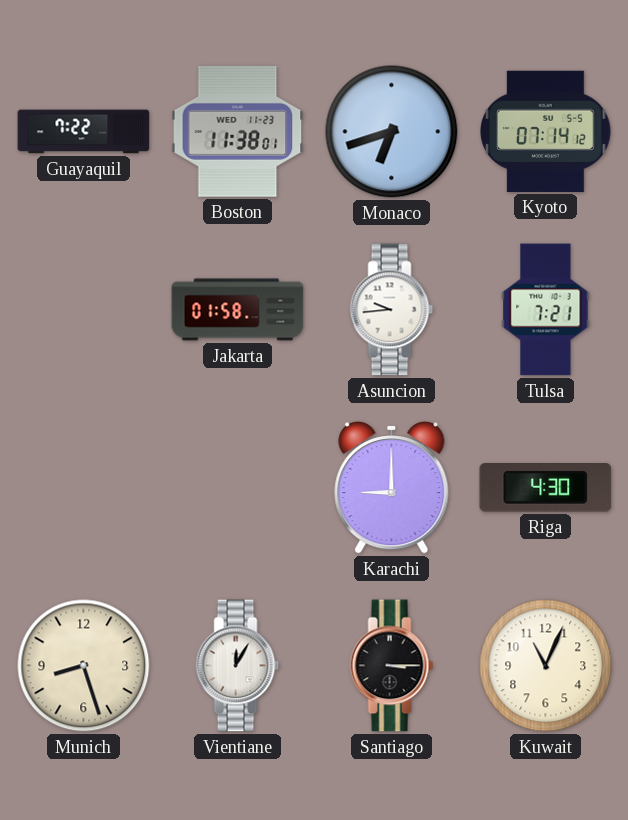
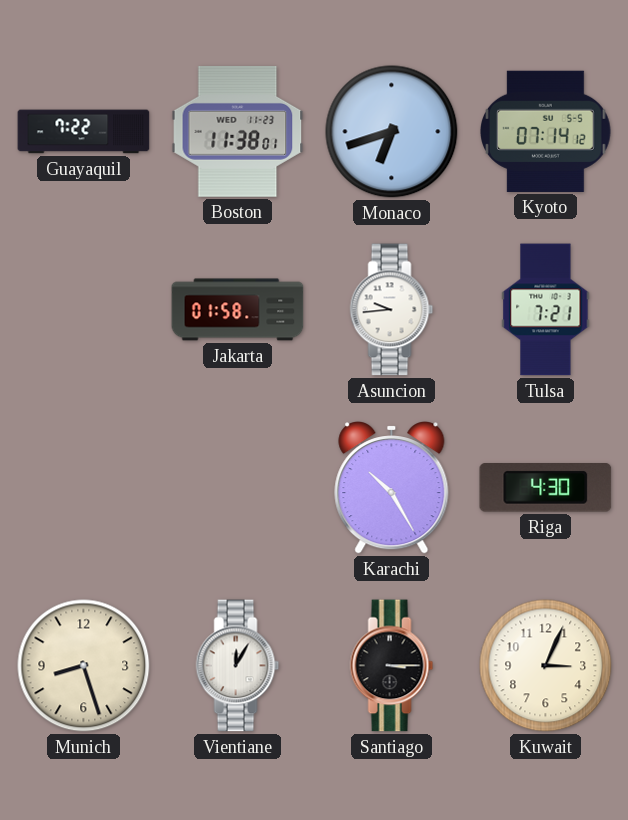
Karachi: 9:00 -> 10:25 (392, 488)
Kuwait: 11:04 -> 3:04 (546, 666)
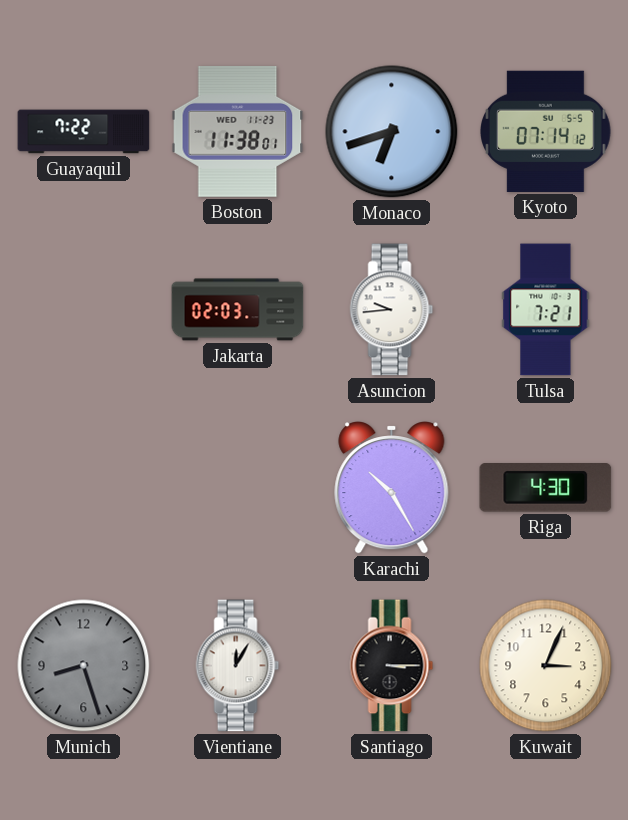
Jakarta: 01:58 -> 02:03 (238, 310)
Munich dial: cream -> grey (84, 666)
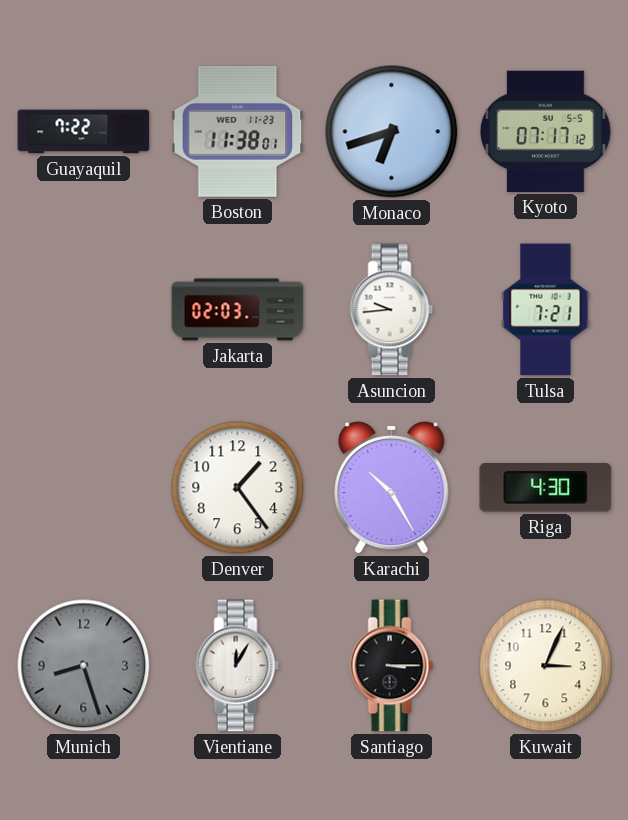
Kyoto: 07:14 -> 07:17 (546, 131)
Denver: none -> 1:24 (238, 488)
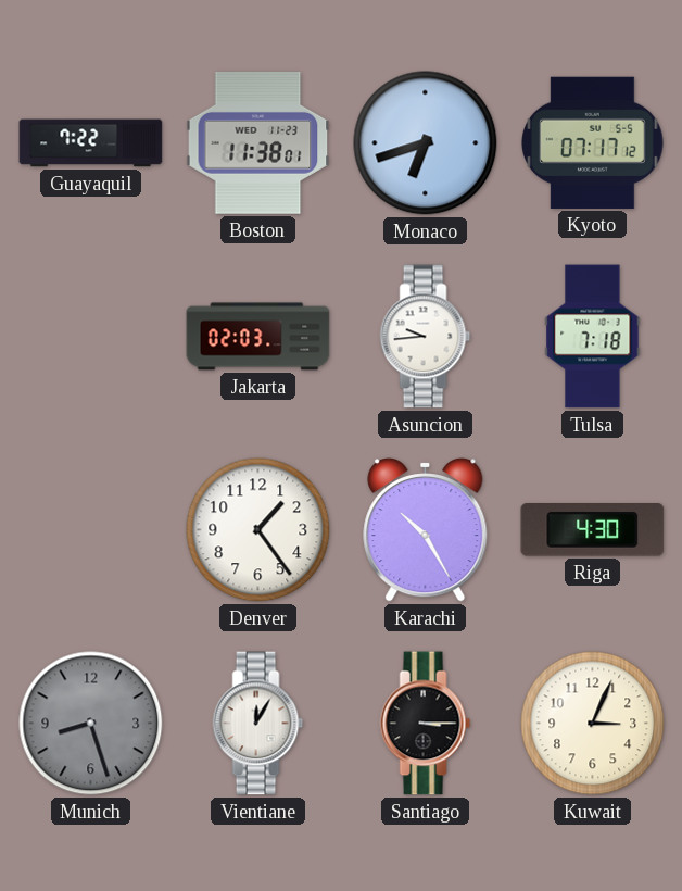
Tulsa: 7:21 -> 7:18 (593, 337)
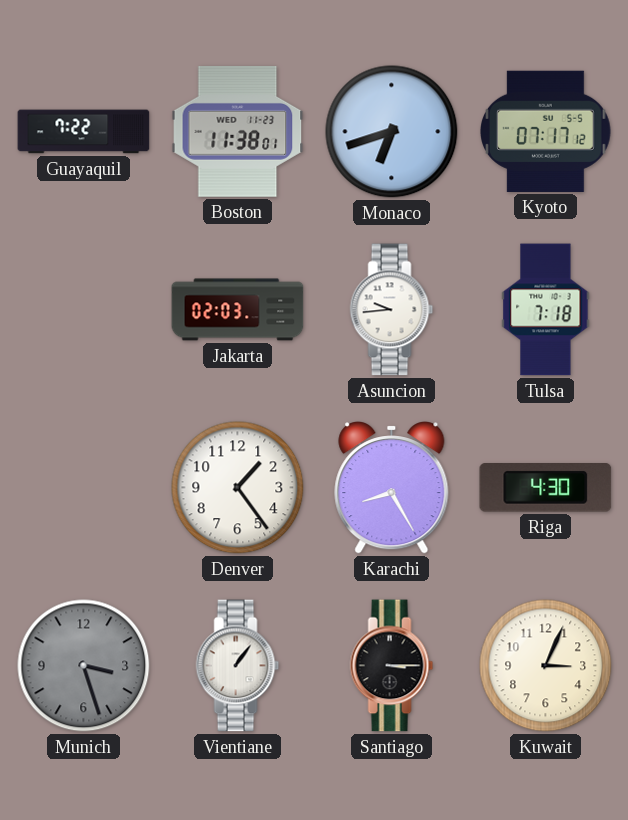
Karachi: 10:25 -> 8:25 (392, 488)
Munich: 8:27 -> 3:27 (84, 666)
Vientiane: 12:05 -> 1:06 (238, 666)
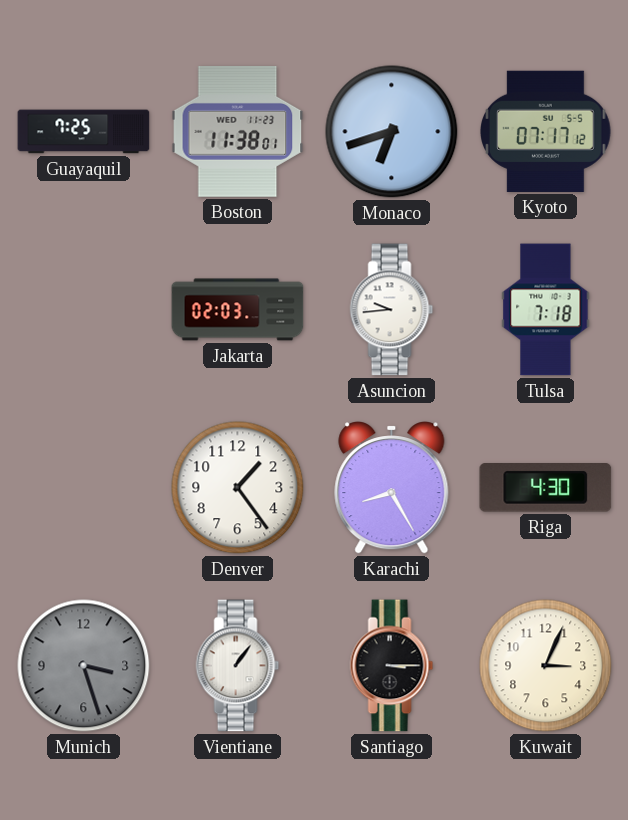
Guayaquil: 7:22 -> 7:25 (84, 132)
